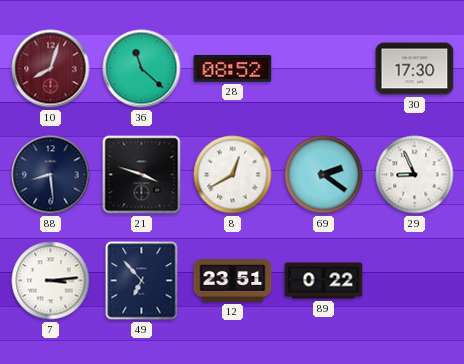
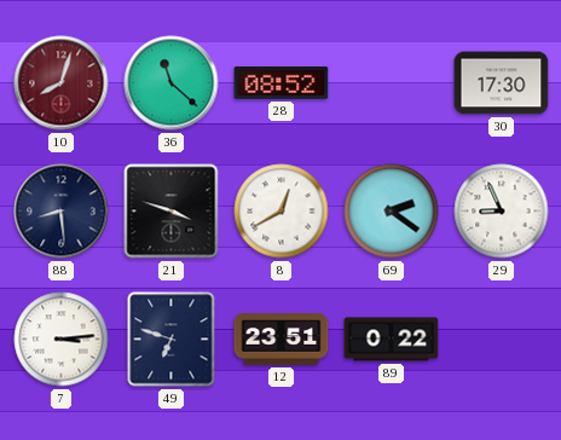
49: 6:53 -> 6:48 (172, 340)
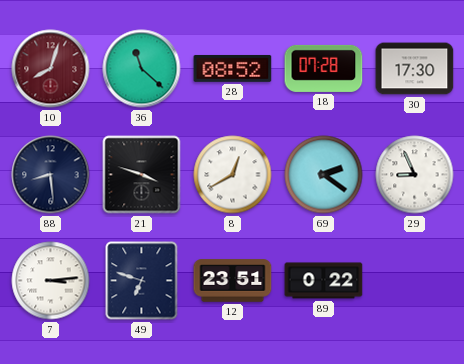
18: none -> 07:28 (324, 68)
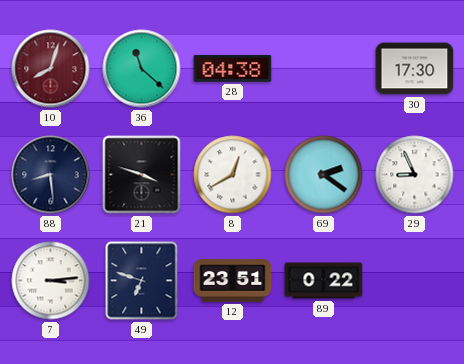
28: 08:52 -> 04:38 (233, 69)
18: 07:28 -> none (324, 68)
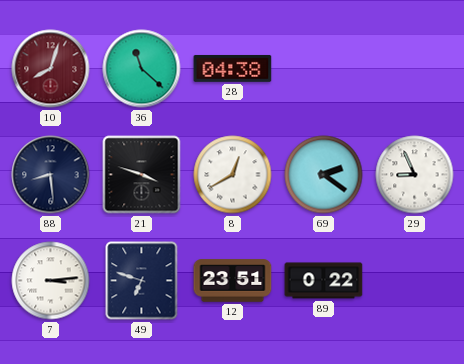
30: 17:30 -> none (415, 69)
